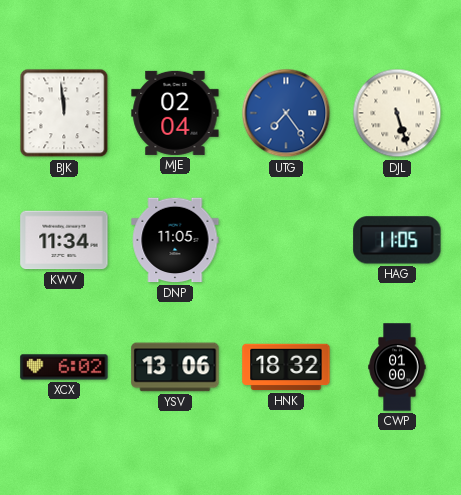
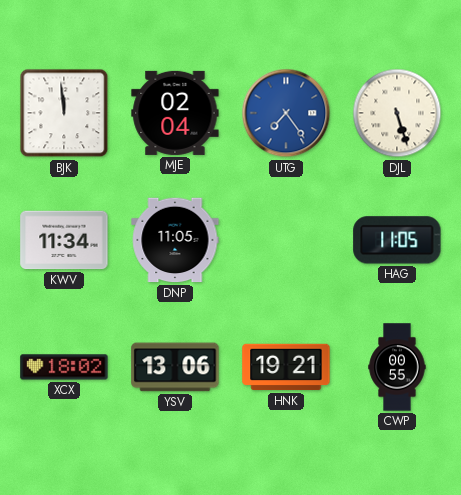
XCX: 6:02 -> 18:02 (64, 367)
HNK: 18:32 -> 19:21 (286, 367)
CWP: 01:00 -> 00:55 (397, 367)
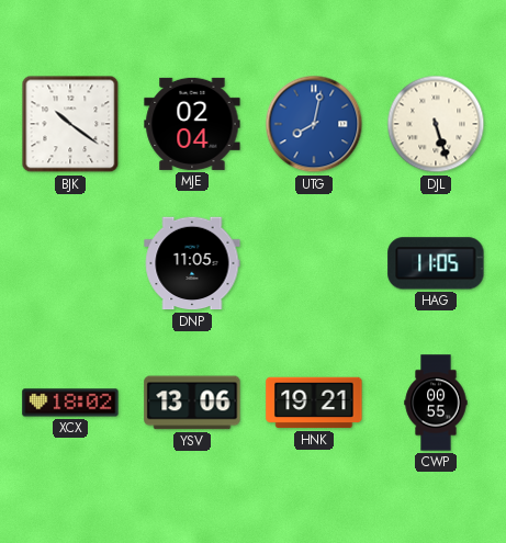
BJK: 11:59 -> 10:21 (70, 124)
UTG: 7:24 -> 8:02 (314, 124)
KWV: 11:34 -> none (64, 240)
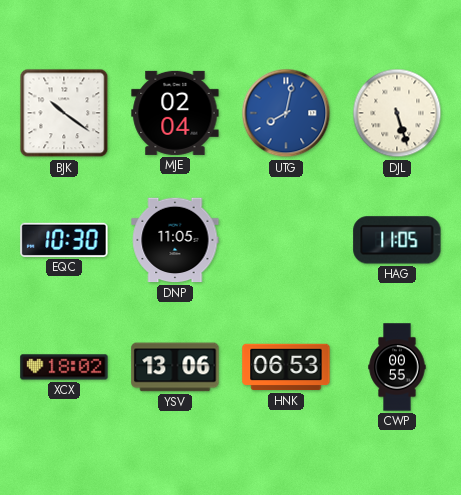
EQC: none -> 10:30 (64, 240)
HNK: 19:21 -> 06:53 (286, 367)
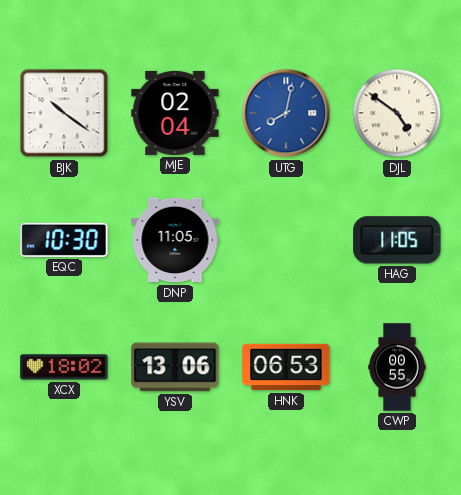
DJL: 5:27 -> 4:51 (397, 113)
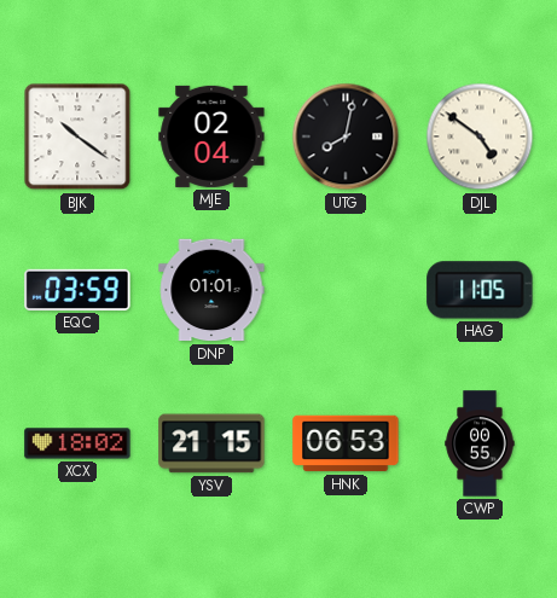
UTG dial: blue -> black (346, 137)
EQC: 10:30 -> 03:59 (77, 290)
DNP: 11:05 -> 01:01 (211, 290)
YSV: 13:06 -> 21:15 (211, 443)
